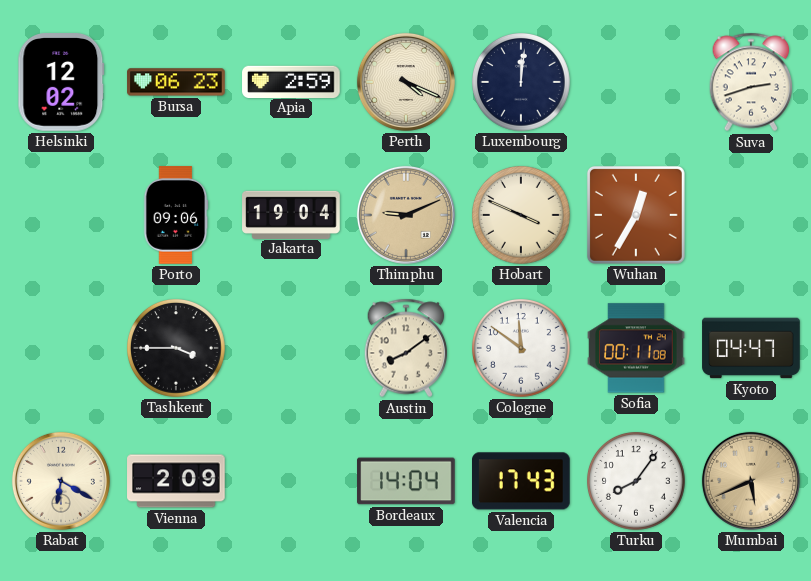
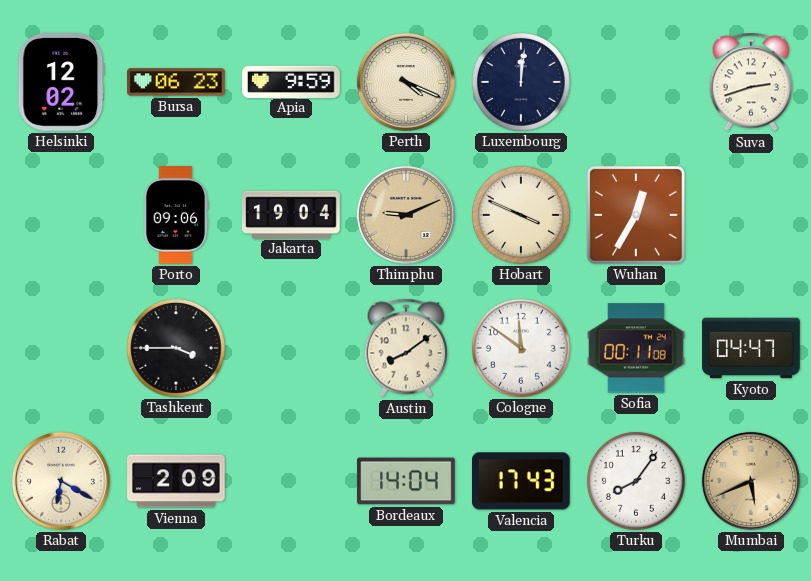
Apia: 2:59 -> 9:59 (291, 81)
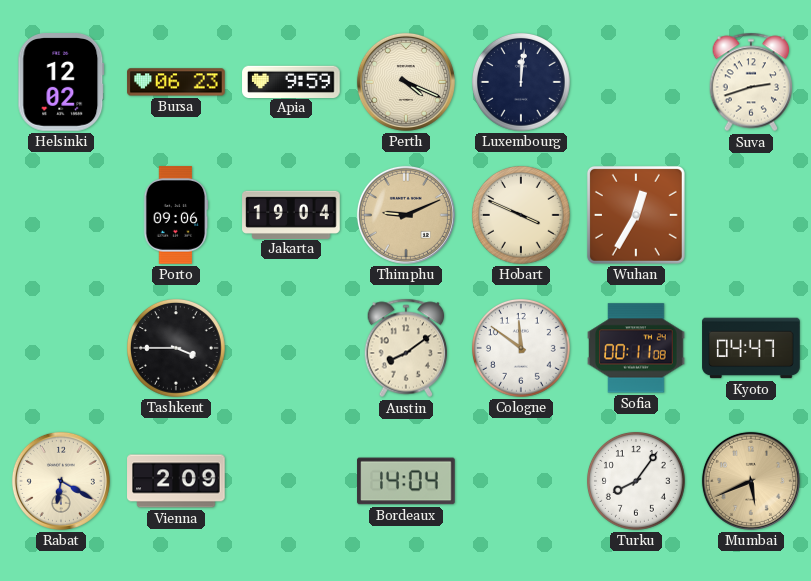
Valencia: 17:43 -> none (522, 481)
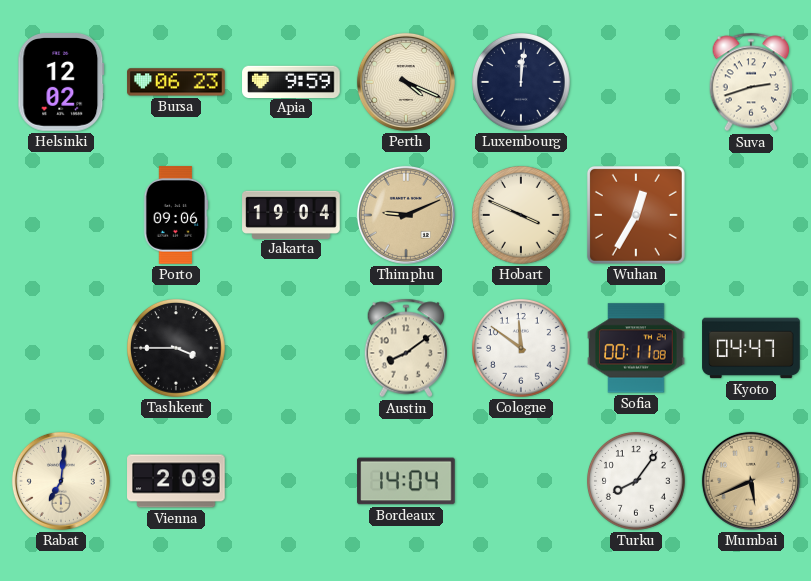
Rabat: 6:20 -> 7:01 (61, 481)
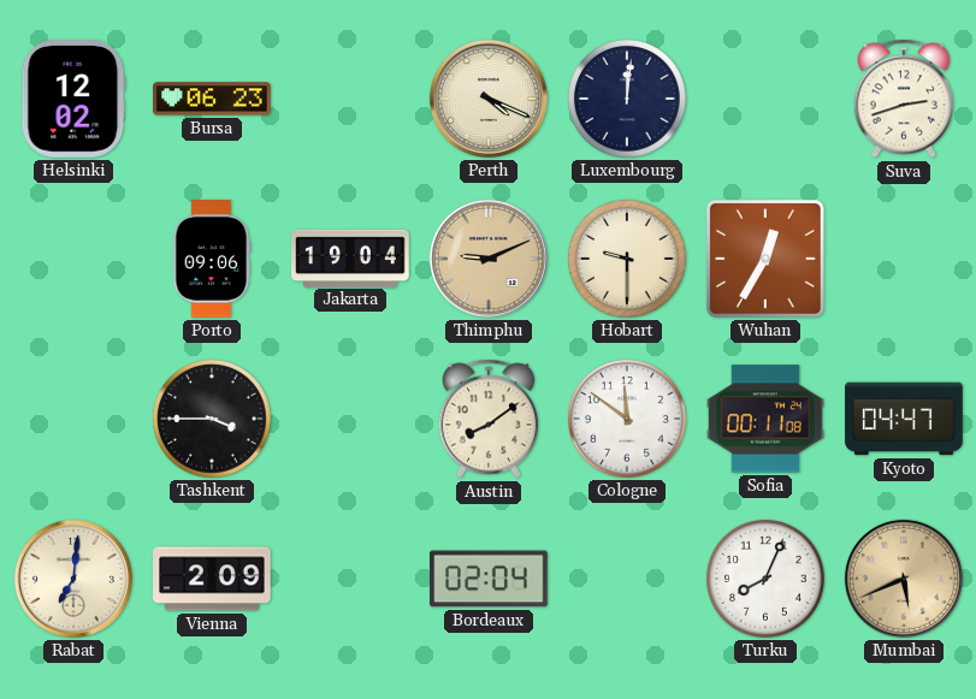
Apia: 9:59 -> none (291, 81)
Hobart: 3:49 -> 9:30 (628, 260)
Bordeaux: 14:04 -> 02:04 (489, 579)
Turku: 8:06 -> 8:04 (767, 580)
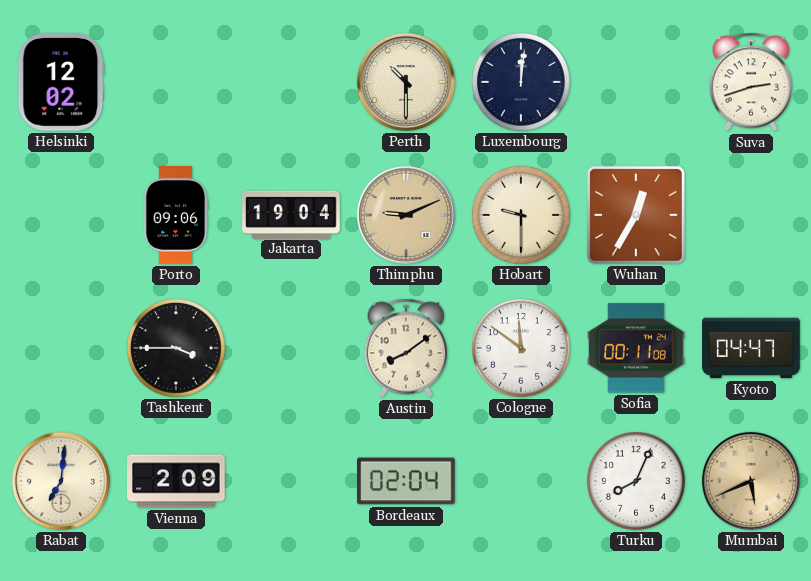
Bursa: 06:23 -> none (212, 99)
Perth: 4:19 -> 10:30 (406, 82)
